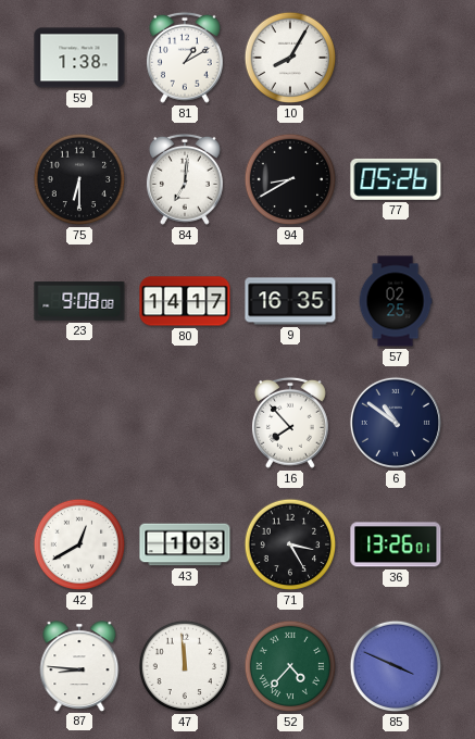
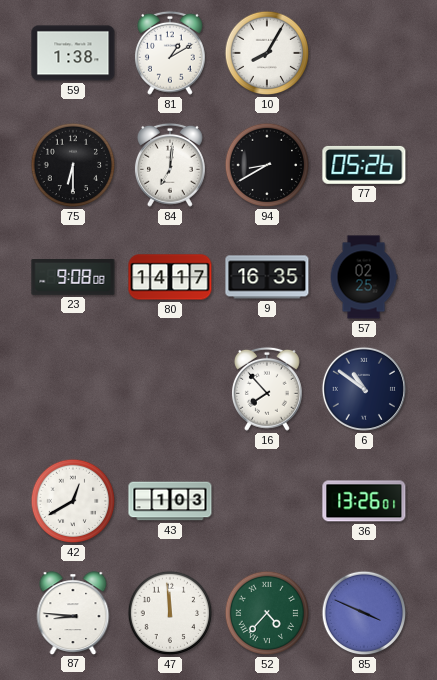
71: 3:25 -> none (290, 544)
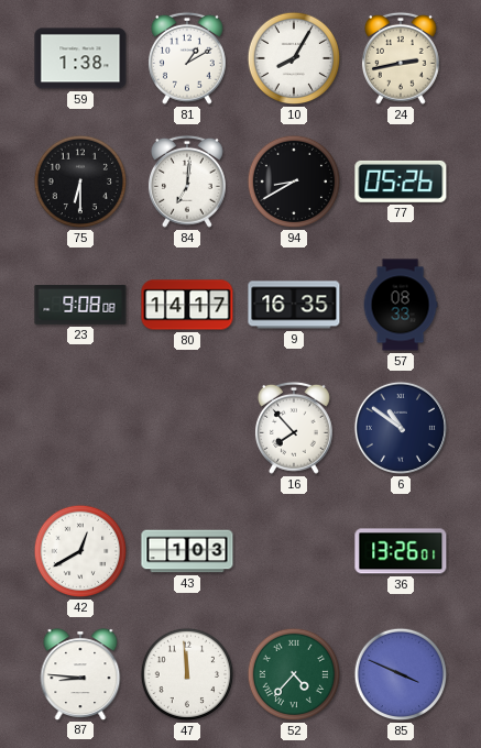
24: none -> 2:43 (401, 58)
57: 02:25 -> 08:33 (401, 305)
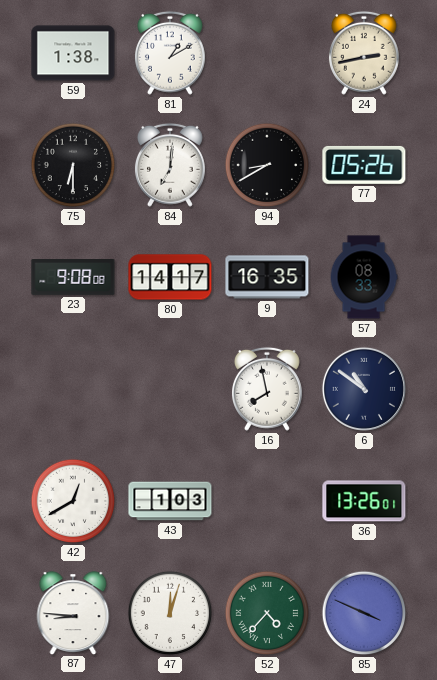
10: 8:05 -> none (294, 58)
16: 7:53 -> 7:58 (267, 389)
47: 11:59 -> 12:03 (170, 613)
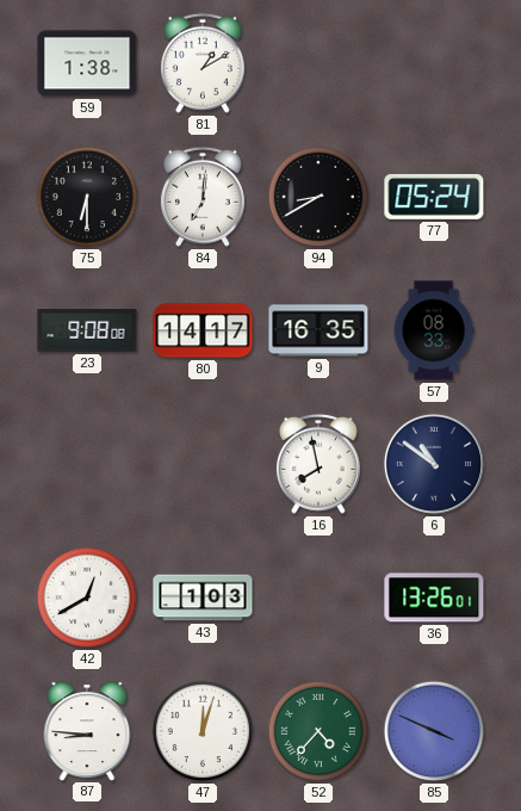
24: 2:43 -> none (364, 53)
77: 05:26 -> 05:24 (434, 197)
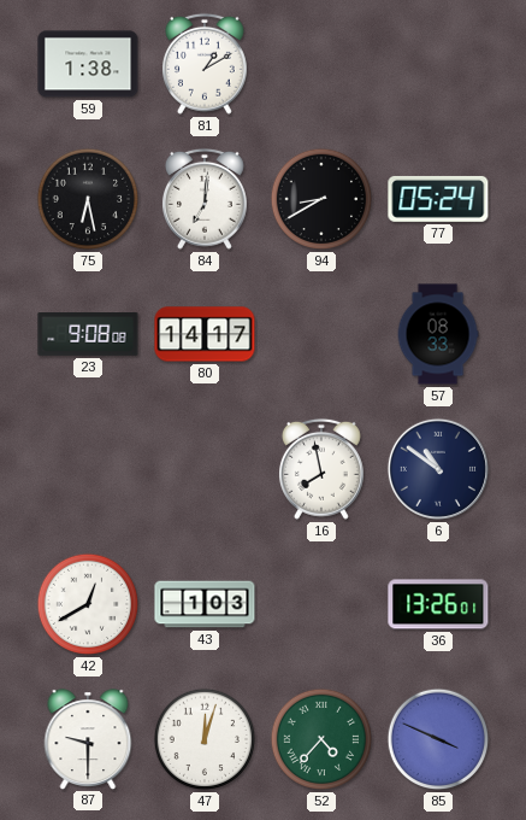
75: 6:30 -> 6:28 (88, 199)
9: 16:35 -> none (318, 330)
87: 8:46 -> 9:30 (88, 739)
